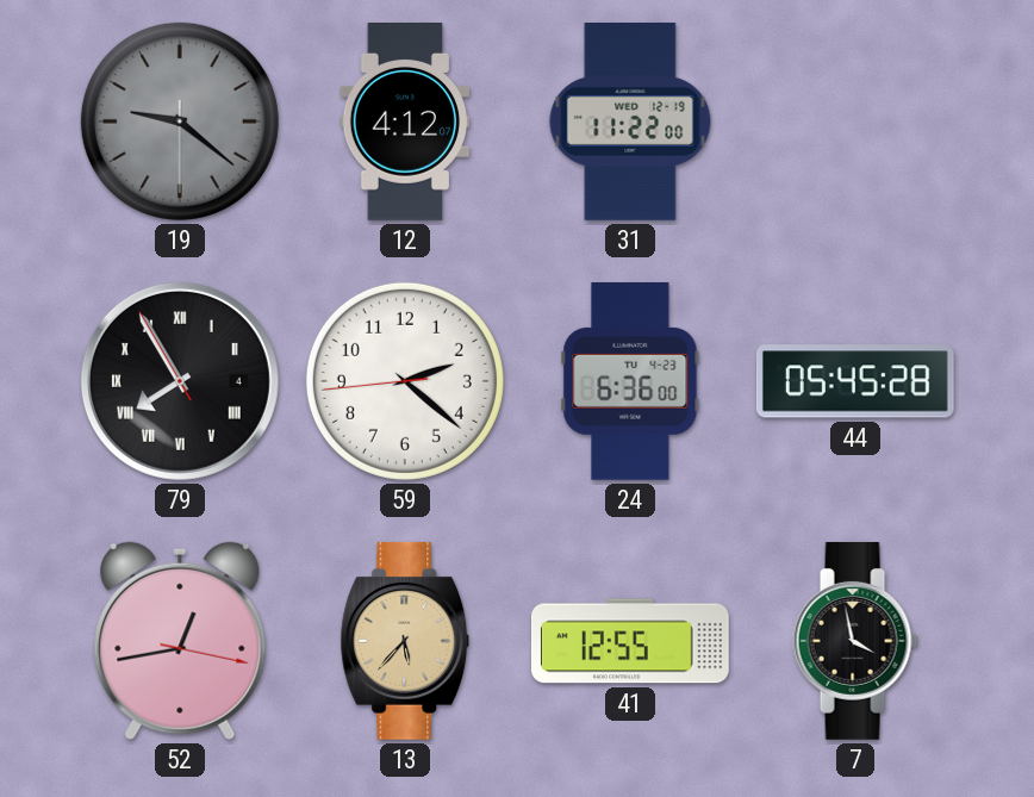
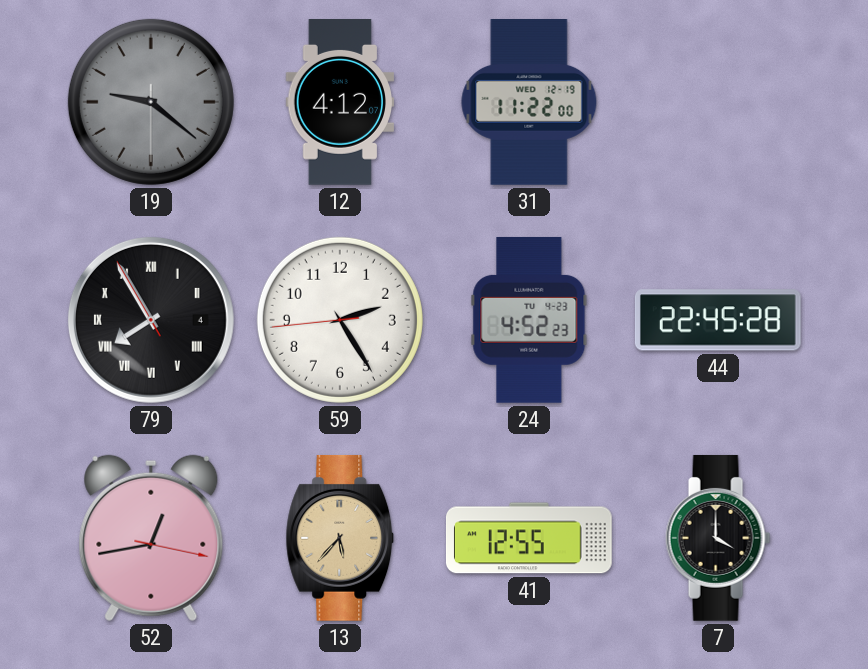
59: 2:21 -> 2:24 (340, 320)
24: 6:36 -> 4:52 (529, 320)
44: 05:45 -> 22:45 (718, 320)
7: 3:58 -> 4:00 (718, 538)
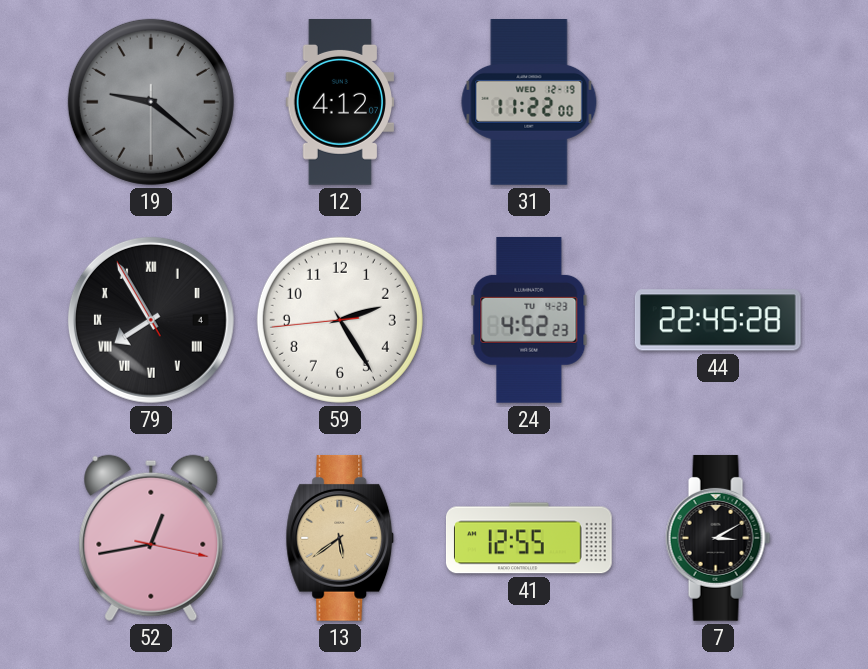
13: 5:37 -> 5:39 (340, 538)
7: 4:00 -> 3:10 (718, 538)
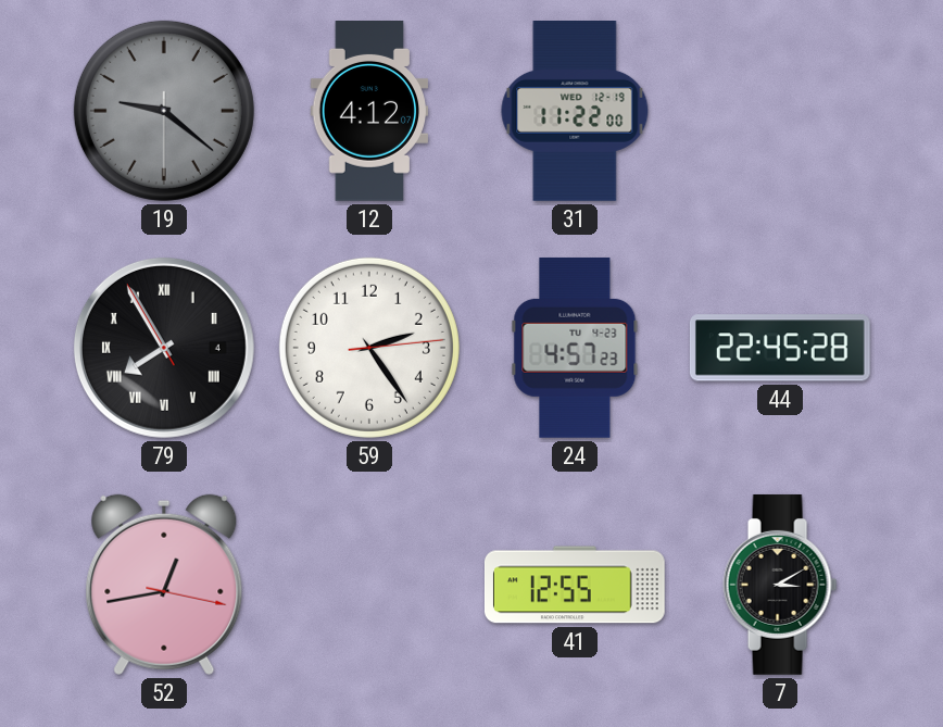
59: 2:24:44 -> 2:24:14 (369, 348)
24: 4:52 -> 4:57 (575, 348)
13: 5:39 -> none (340, 538)
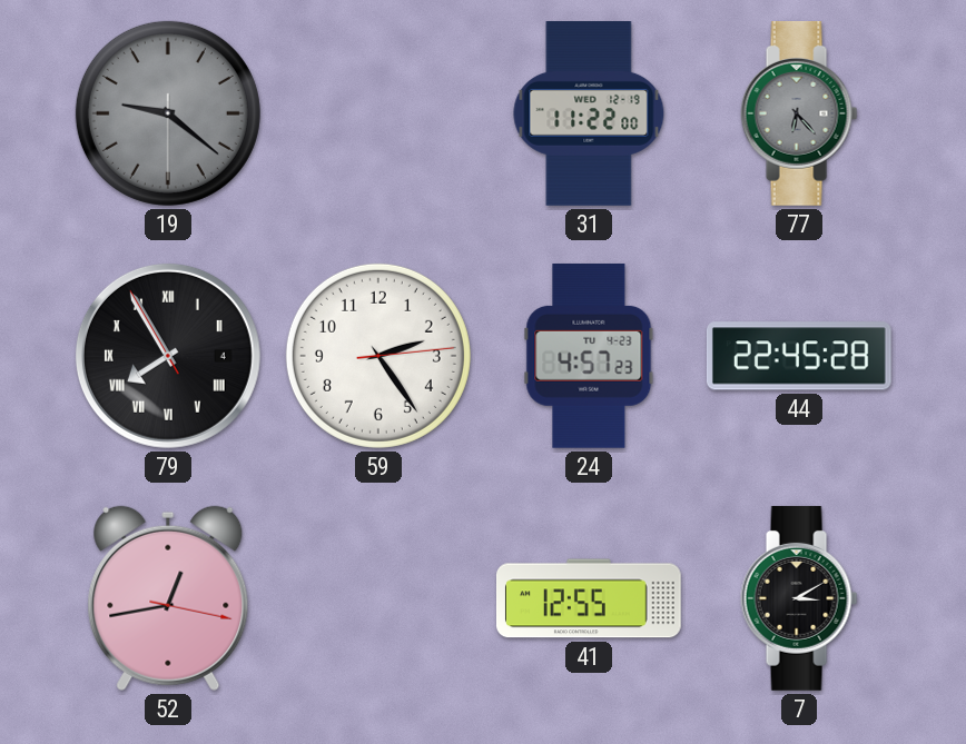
12: 4:12 -> none (368, 112)
77: none -> 6:23 (799, 113)
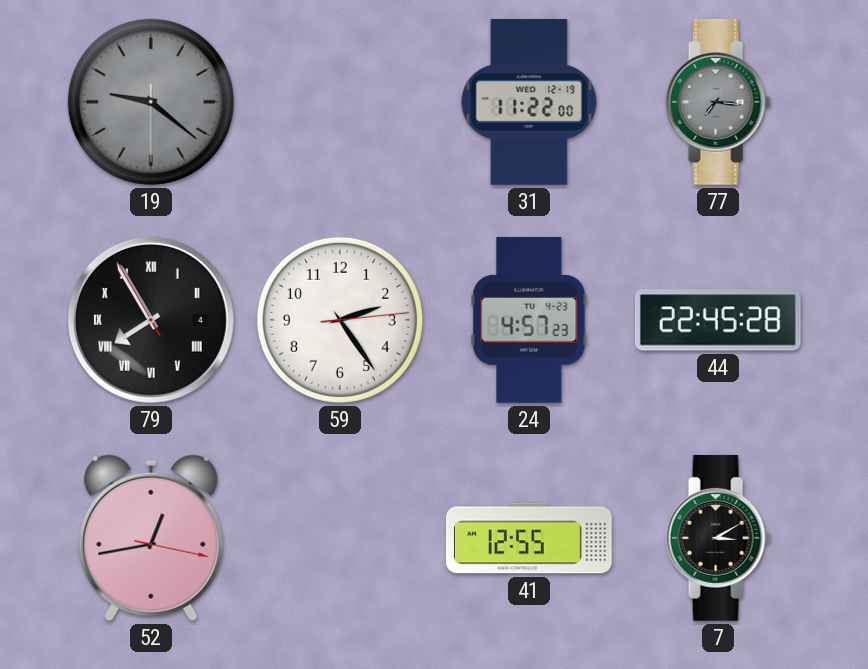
77: 6:23 -> 7:16 (718, 102)
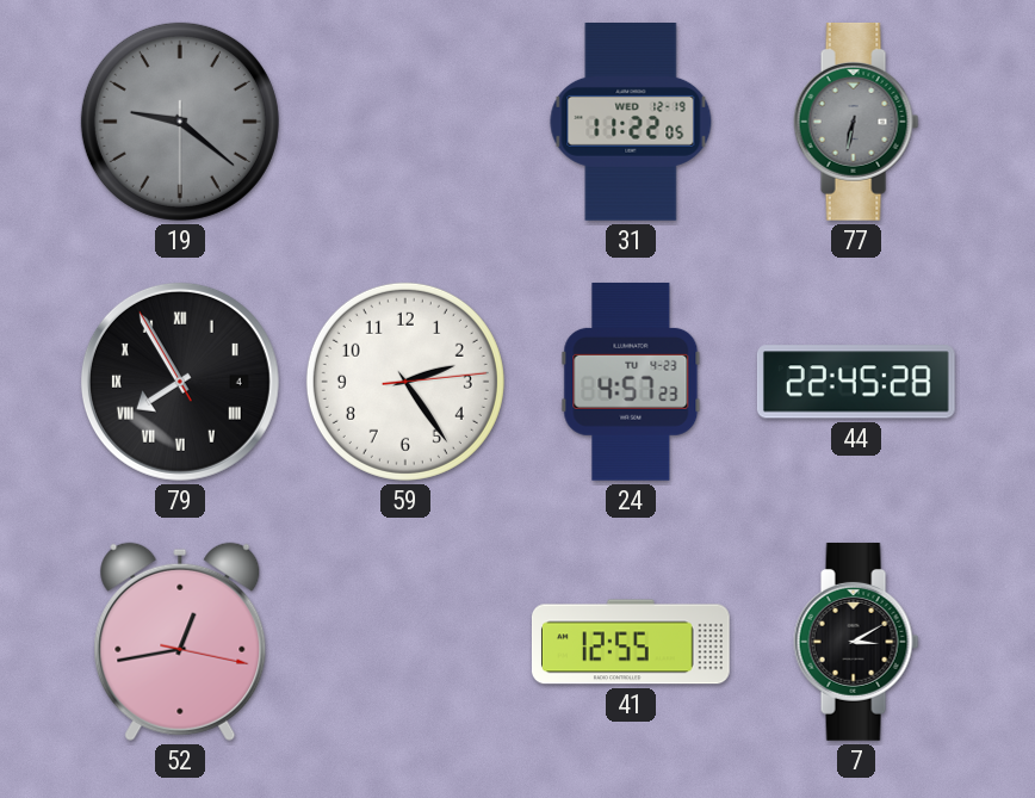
31: 11:22:00 -> 11:22:05 (631, 123)
77: 7:16 -> 6:32 (856, 122)
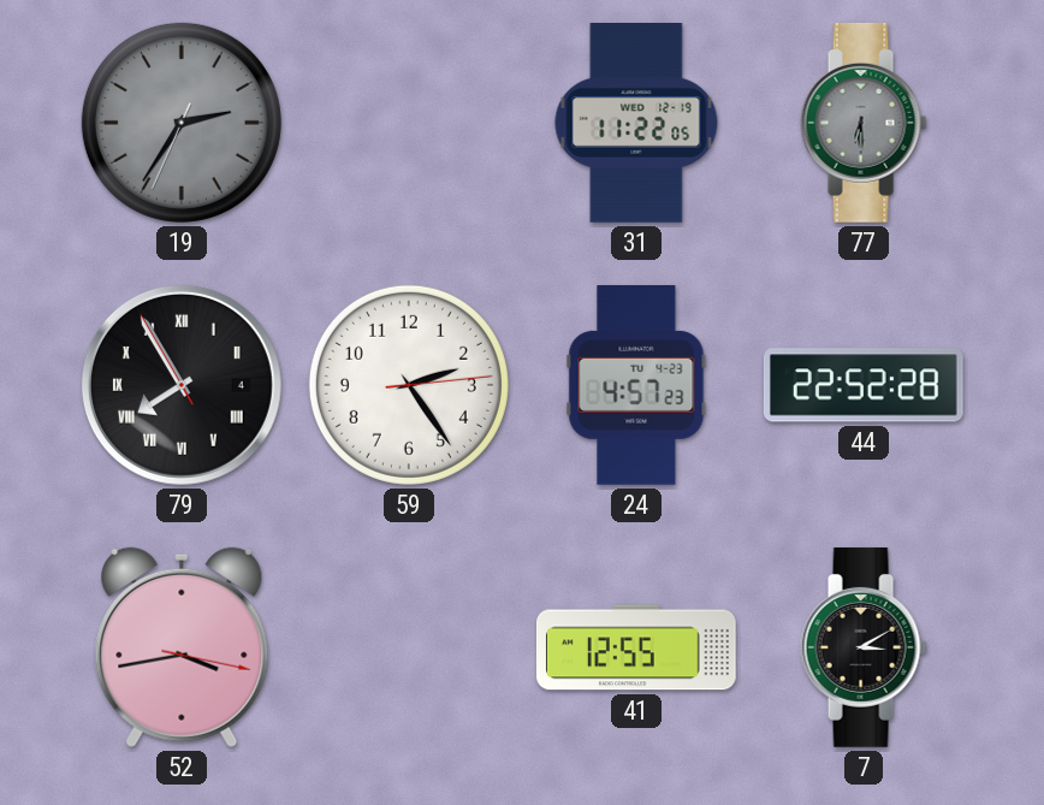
19: 9:21 -> 2:35 (182, 123)
77: 6:32 -> 6:30 (864, 123)
44: 22:45 -> 22:52 (864, 385)
52: 12:43 -> 3:43 (182, 647)
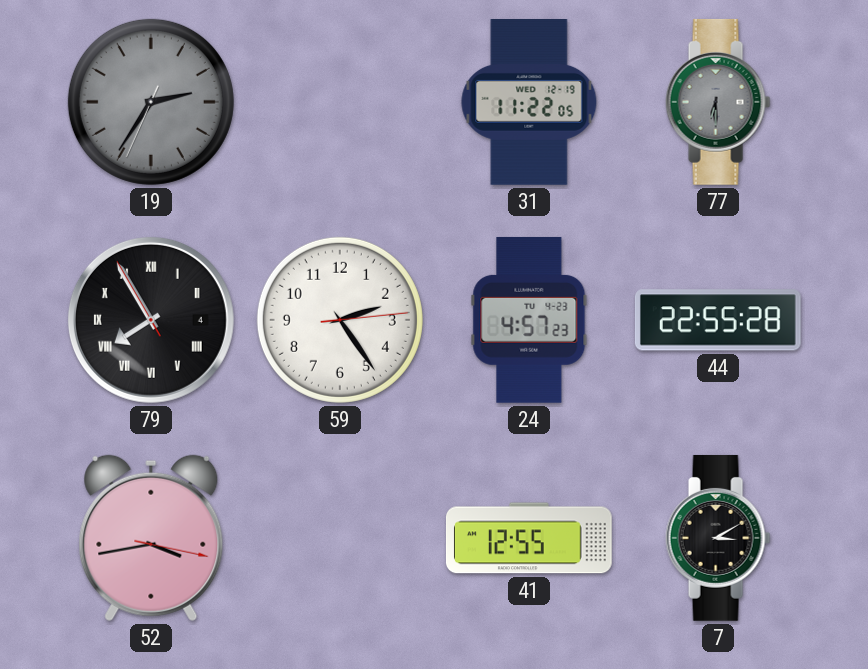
44: 22:52 -> 22:55 (718, 320)
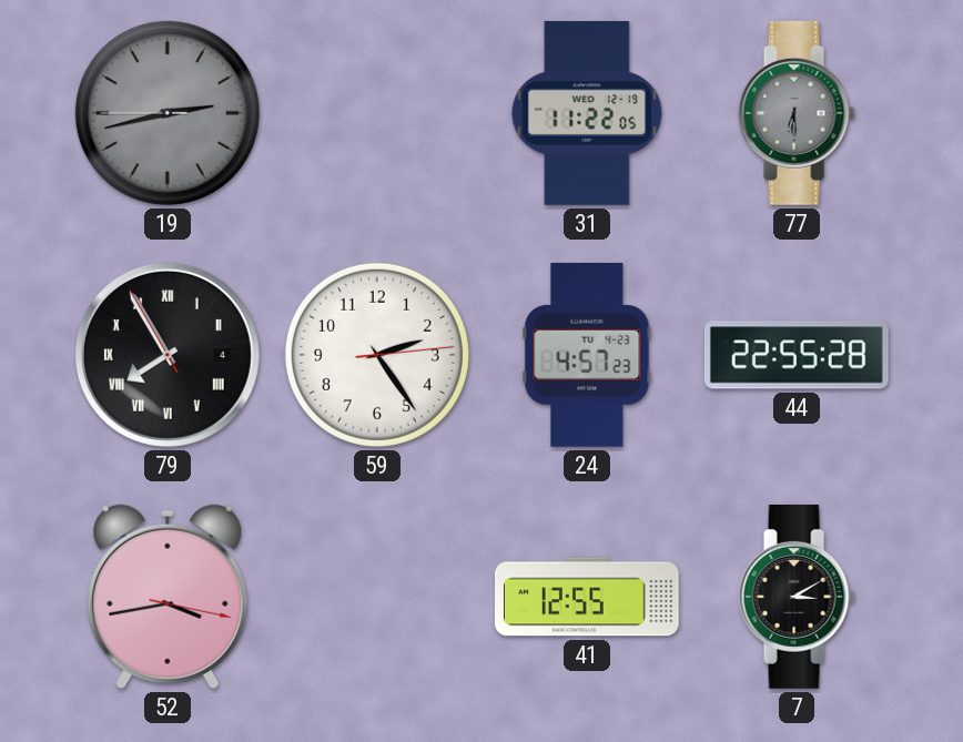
19: 2:35 -> 2:42 (168, 113)
